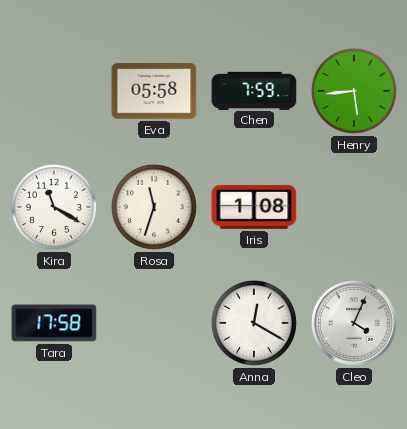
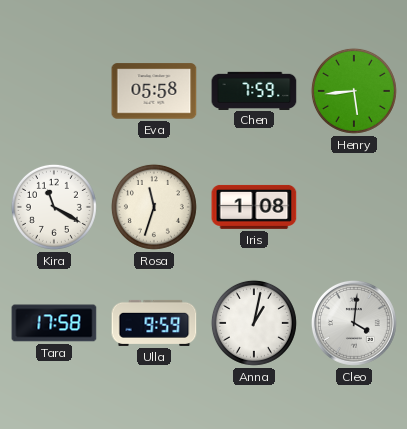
Ulla: none -> 9:59 (154, 323)
Anna: 12:20 -> 1:02 (254, 323)
Cleo: 4:04 -> 4:01 (355, 324)
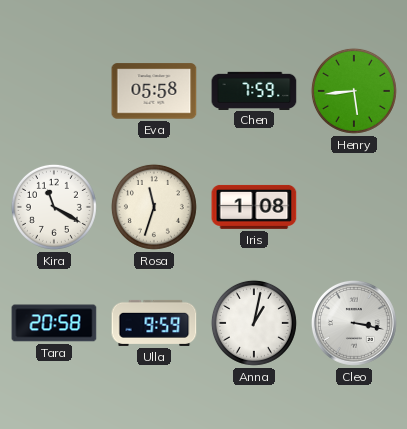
Tara: 17:58 -> 20:58 (54, 323)
Cleo: 4:01 -> 3:17 (355, 324)
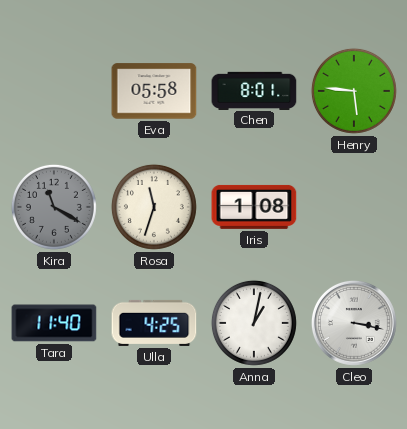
Chen: 7:59 -> 8:01 (254, 90)
Henry: 5:44 -> 5:46 (354, 91)
Kira dial: white -> grey (54, 207)
Tara: 20:58 -> 11:40 (54, 323)
Ulla: 9:59 -> 4:25 (154, 323)
